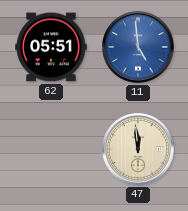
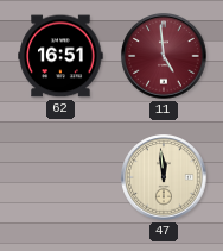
62: 05:51 -> 16:51 (60, 56)
11 dial: blue -> burgundy (164, 56)
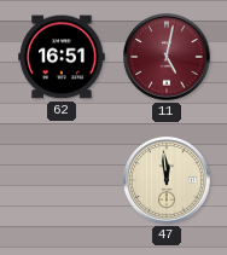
11: 4:59 -> 5:02 (167, 57)
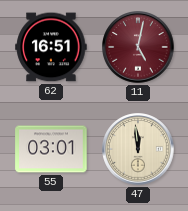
55: none -> 03:01 (51, 149)
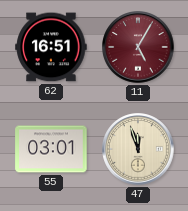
11: 5:02 -> 5:05 (138, 47)
47: 11:59 -> 11:57 (138, 149)
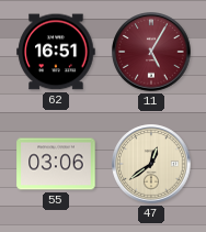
55: 03:01 -> 03:06 (56, 164)
47: 11:57 -> 12:39 (151, 164)
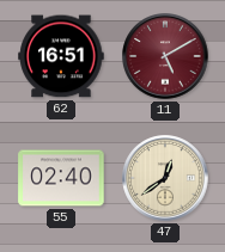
11: 5:05 -> 5:10 (165, 56)
55: 03:06 -> 02:40 (61, 178)
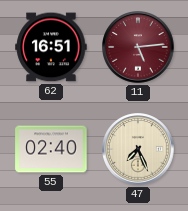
11: 5:10 -> 5:14 (138, 47)
47: 12:39 -> 7:26 (138, 149)
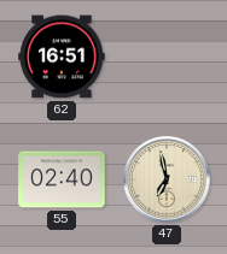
11: 5:14 -> none (138, 47)
47: 7:26 -> 6:58 (167, 179)
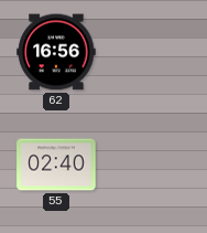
62: 16:51 -> 16:56 (56, 52)
47: 6:58 -> none (167, 179)
